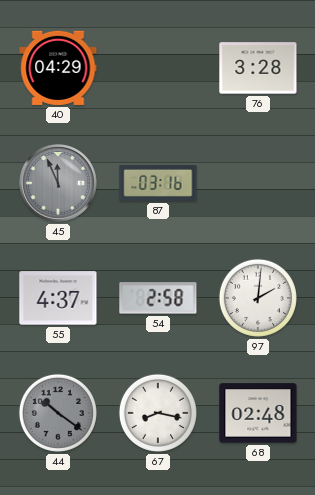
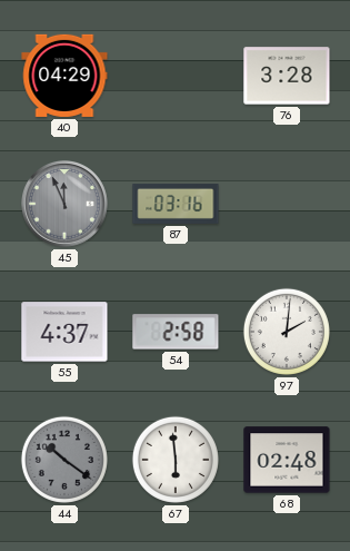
67: 8:17 -> 5:59 (176, 460)
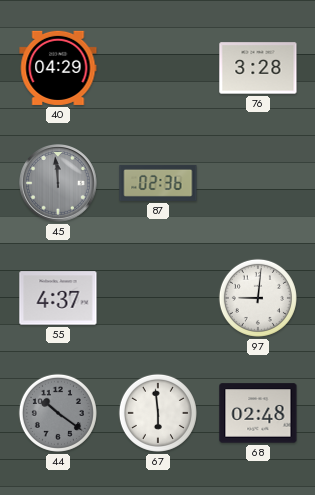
45: 11:56 -> 11:59 (59, 184)
87: 03:16 -> 02:36 (158, 183)
54: 2:58 -> none (176, 332)
97: 2:01 -> 9:01 (258, 298)
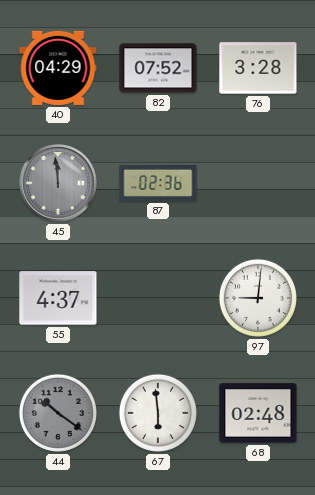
82: none -> 07:52 (158, 68)
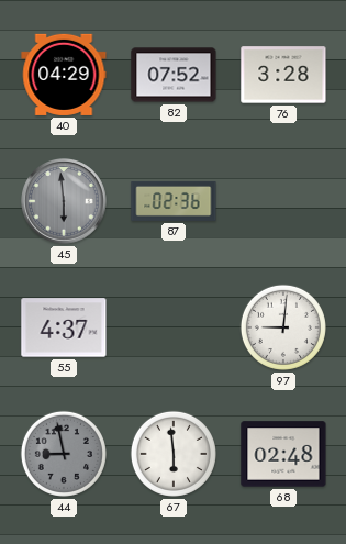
45: 11:59 -> 5:59 (65, 202)
44: 10:21 -> 8:58 (64, 454)
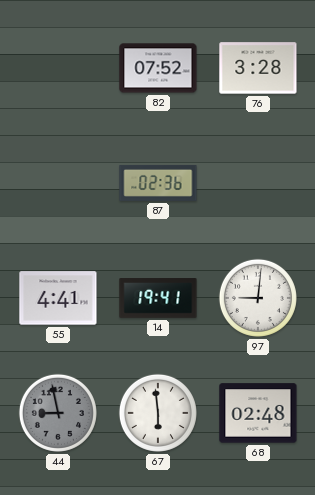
40: 04:29 -> none (64, 75)
45: 5:59 -> none (65, 202)
55: 4:37 -> 4:41 (58, 298)
14: none -> 19:41 (158, 298)
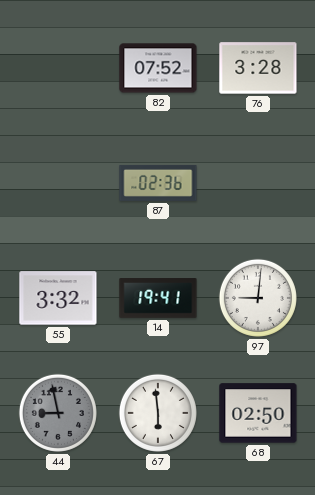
55: 4:41 -> 3:32 (58, 298)
68: 02:48 -> 02:50 (258, 413)
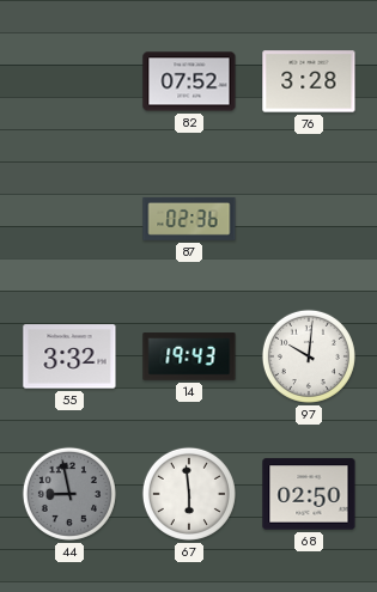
14: 19:41 -> 19:43 (189, 356)
97: 9:01 -> 10:01 (309, 356)
